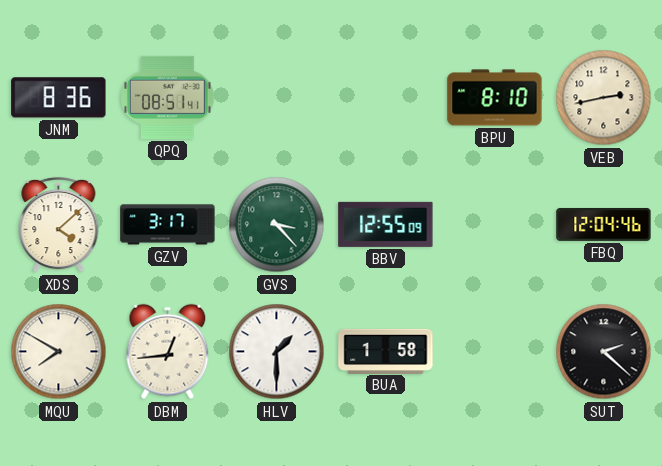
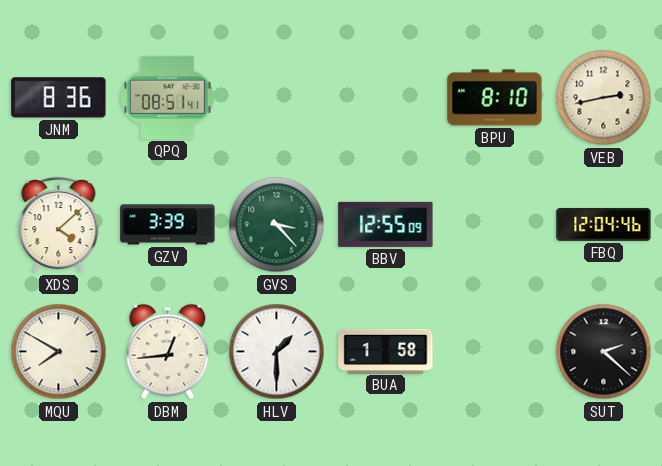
GZV: 3:17 -> 3:39 (168, 225)
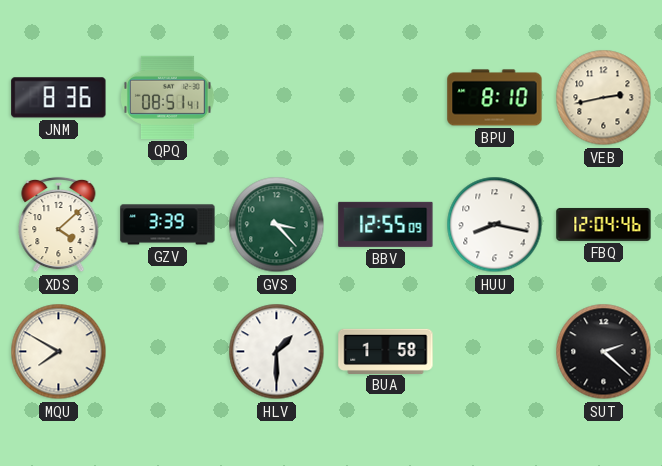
HUU: none -> 8:17 (495, 225)
DBM: 12:44 -> none (168, 352)
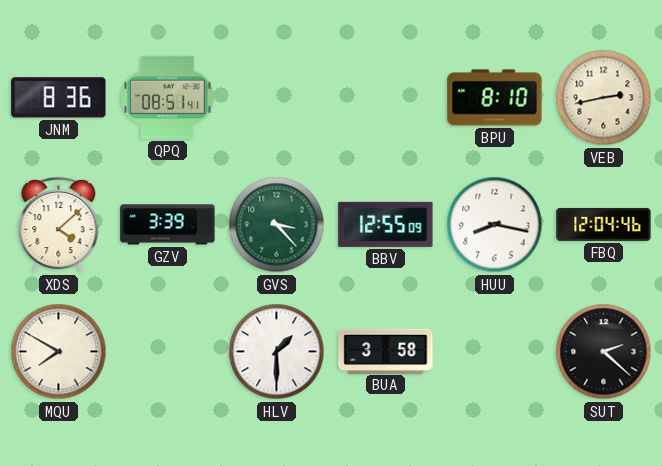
BUA: 1:58 -> 3:58 (386, 351)
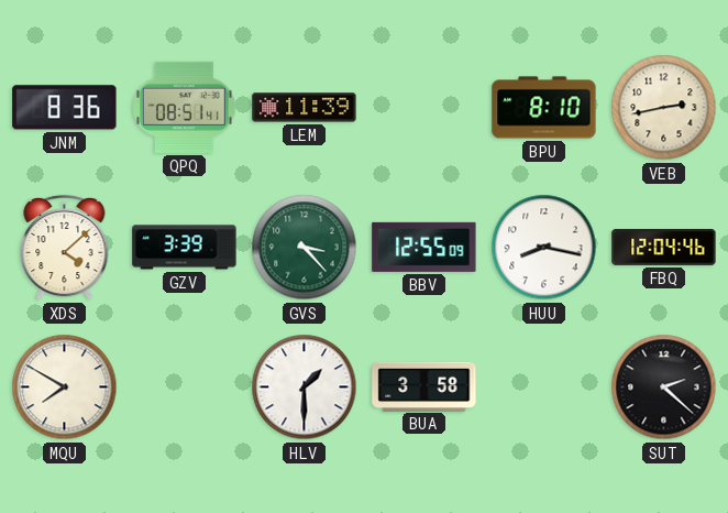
LEM: none -> 11:39 (305, 108)
